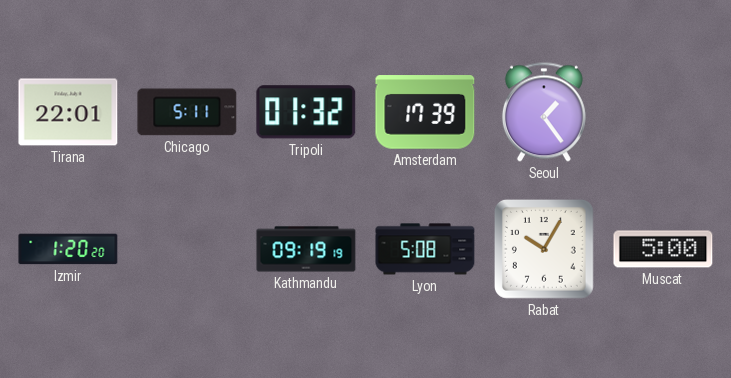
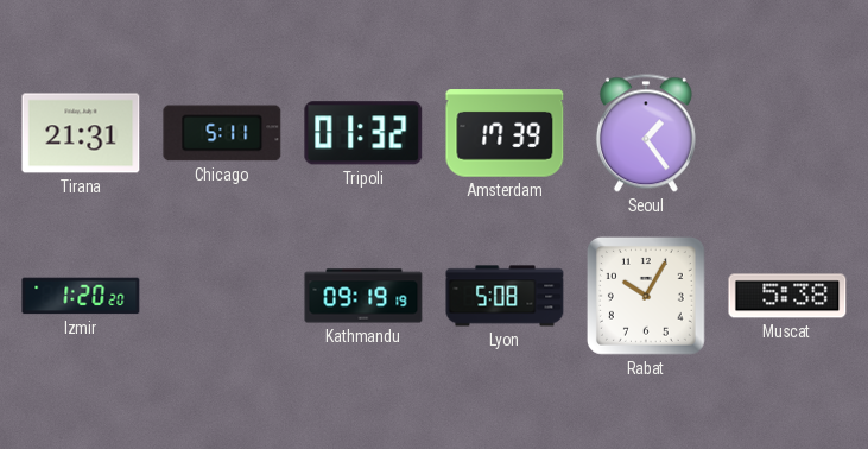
Tirana: 22:01 -> 21:31 (81, 133)
Muscat: 5:00 -> 5:38 (787, 296)
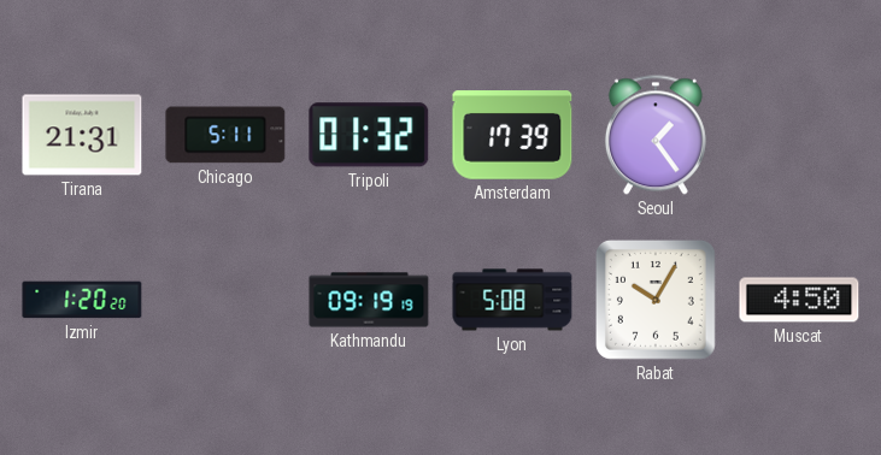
Muscat: 5:38 -> 4:50 (799, 300)
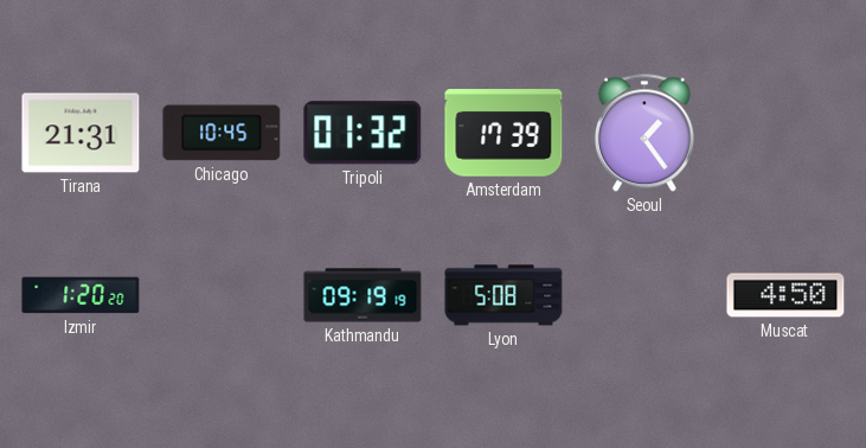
Chicago: 5:11 -> 10:45 (222, 133)
Rabat: 10:05 -> none (656, 300)
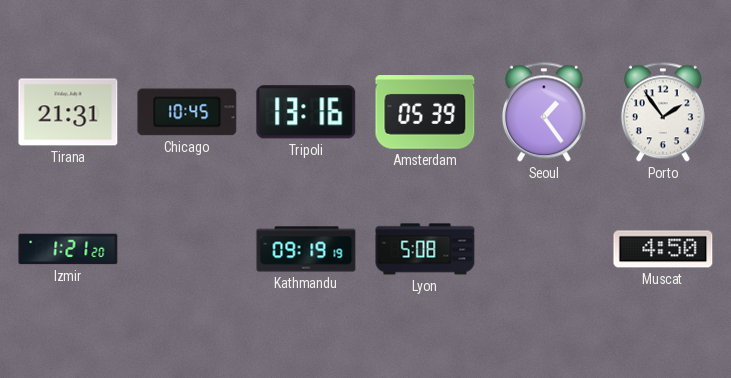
Tripoli: 01:32 -> 13:16 (306, 112)
Amsterdam: 17:39 -> 05:39 (425, 112)
Porto: none -> 1:54 (663, 112)
Izmir: 1:20 -> 1:21 (68, 249)
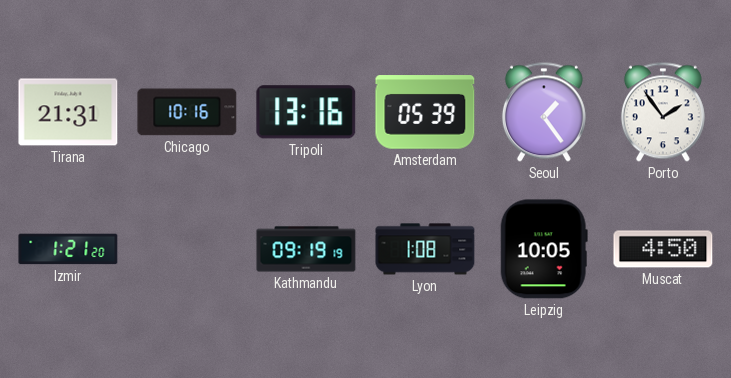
Chicago: 10:45 -> 10:16 (187, 112)
Lyon: 5:08 -> 1:08 (425, 249)
Leipzig: none -> 10:05 (544, 249)
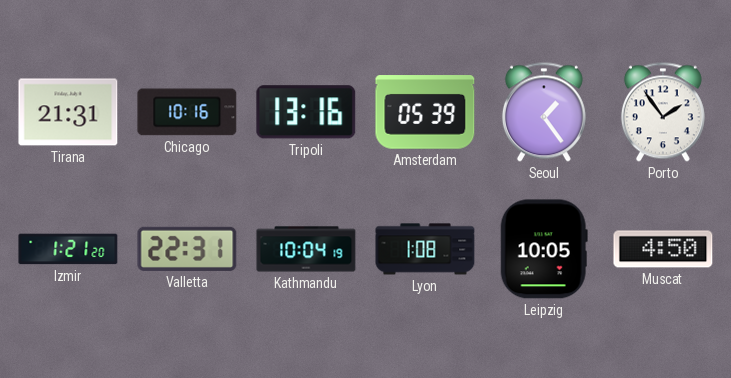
Valletta: none -> 22:31 (187, 249)
Kathmandu: 09:19 -> 10:04 (306, 249)
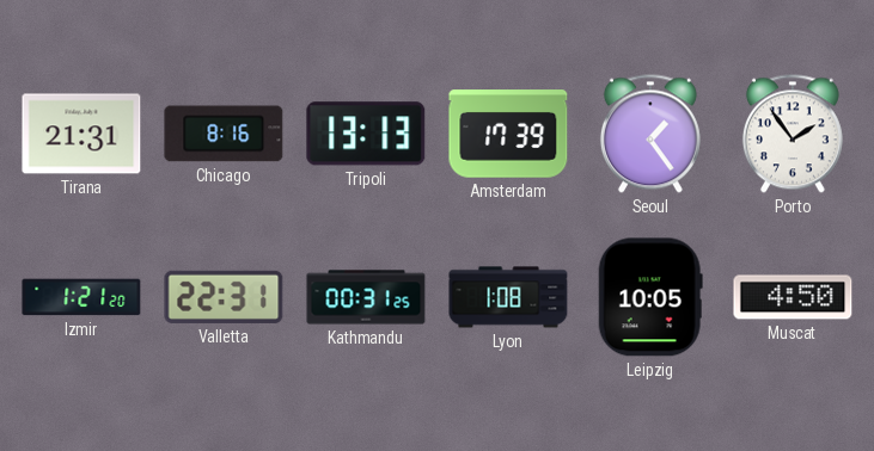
Chicago: 10:16 -> 8:16 (224, 134)
Tripoli: 13:16 -> 13:13 (366, 134)
Amsterdam: 05:39 -> 17:39 (508, 134)
Kathmandu: 10:04 -> 00:31 (366, 297)
